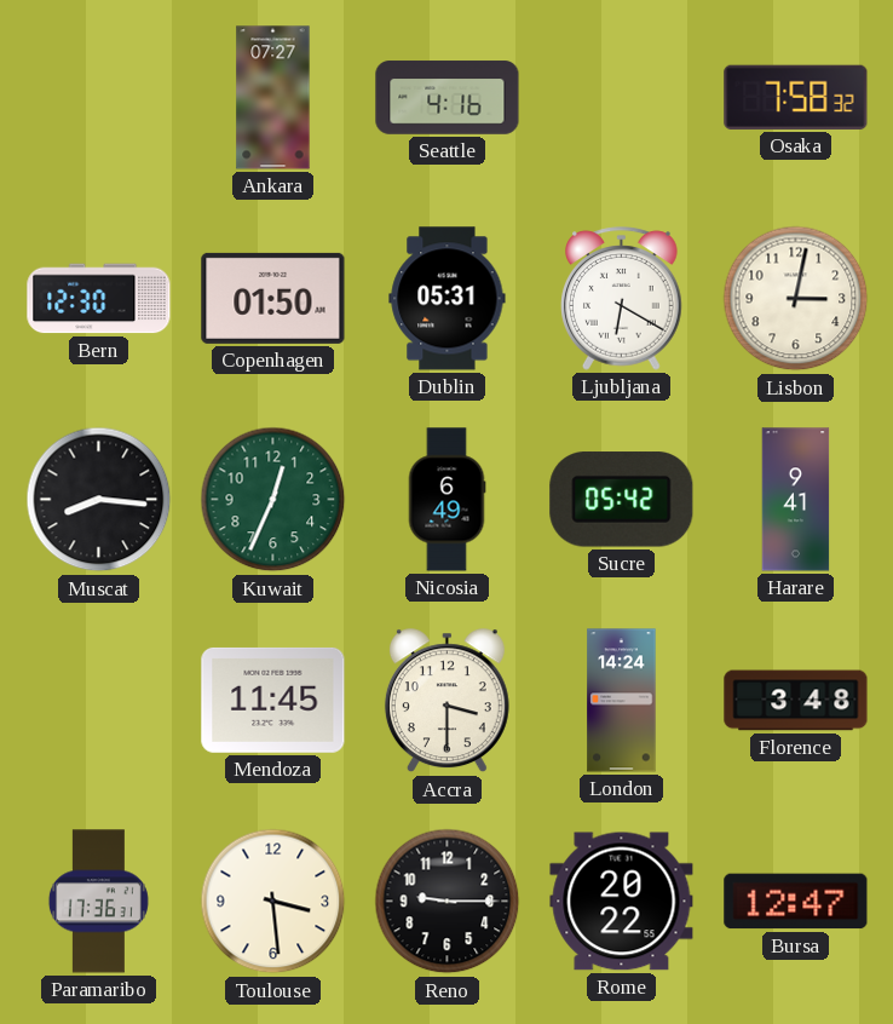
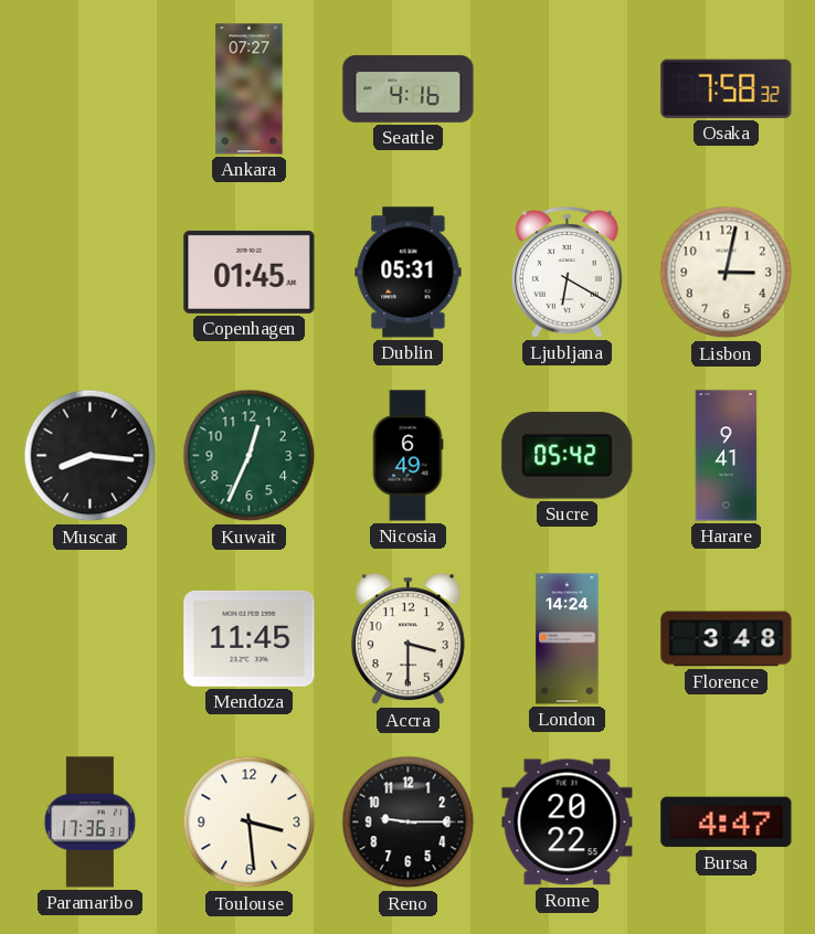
Bern: 12:30 -> none (99, 299)
Copenhagen: 01:50 -> 01:45 (250, 272)
Bursa: 12:47 -> 4:47 (727, 822)
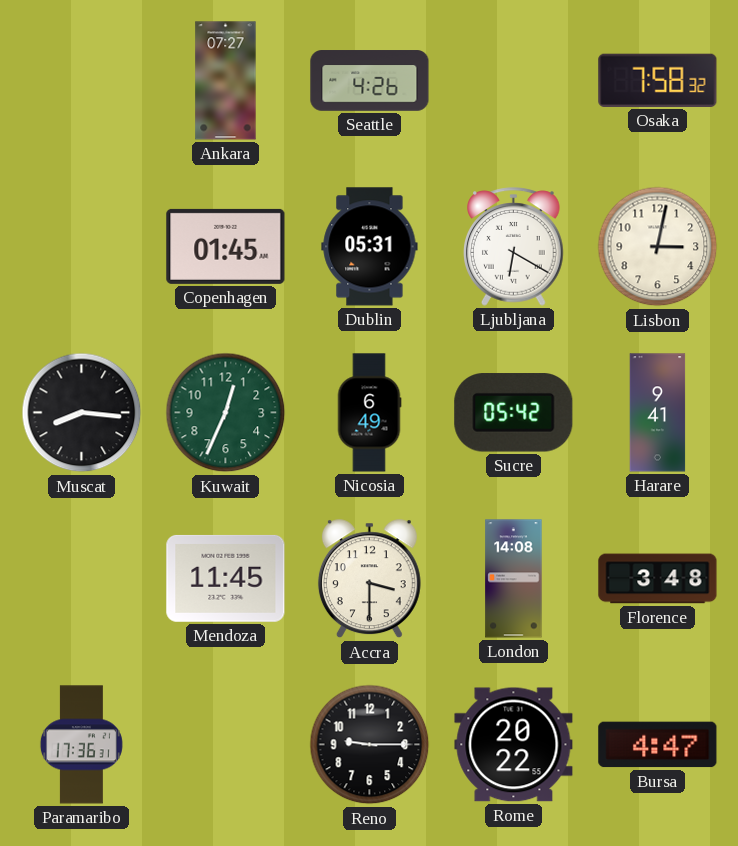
Seattle: 4:16 -> 4:26 (370, 81)
London: 14:24 -> 14:08 (514, 579)
Toulouse: 3:29 -> none (250, 822)
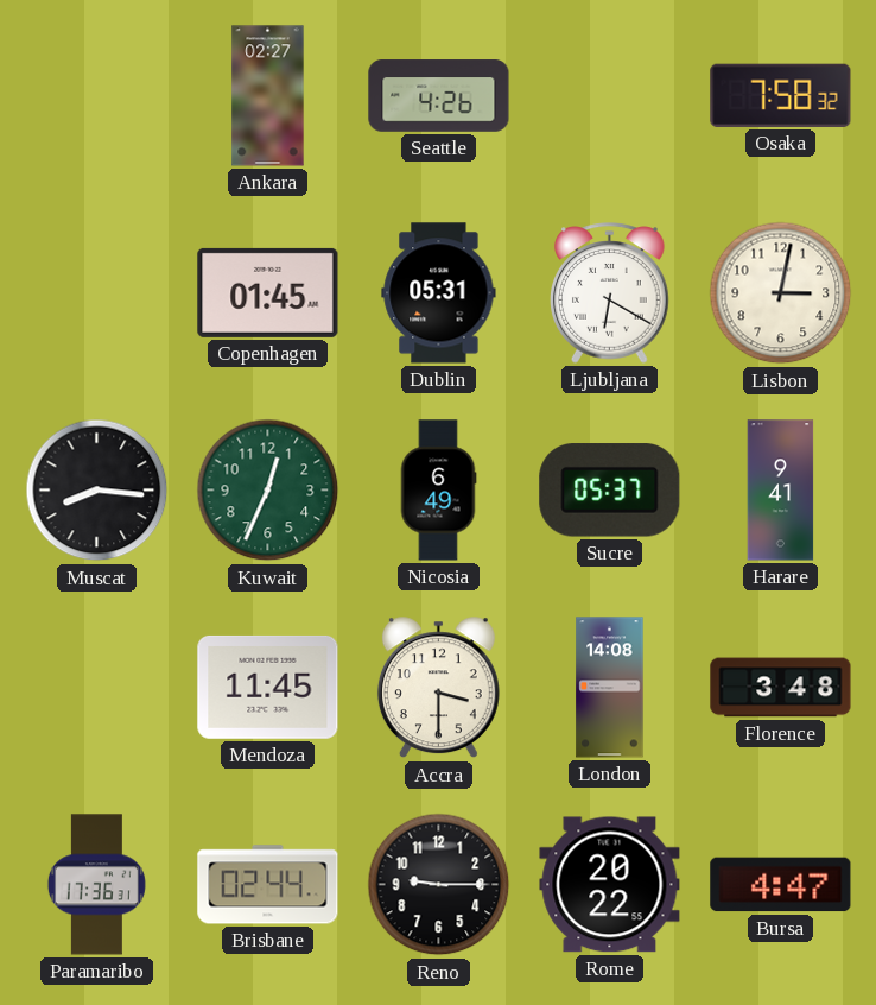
Ankara: 07:27 -> 02:27 (268, 96)
Sucre: 05:42 -> 05:37 (610, 491)
Brisbane: none -> 02:44 (268, 885)
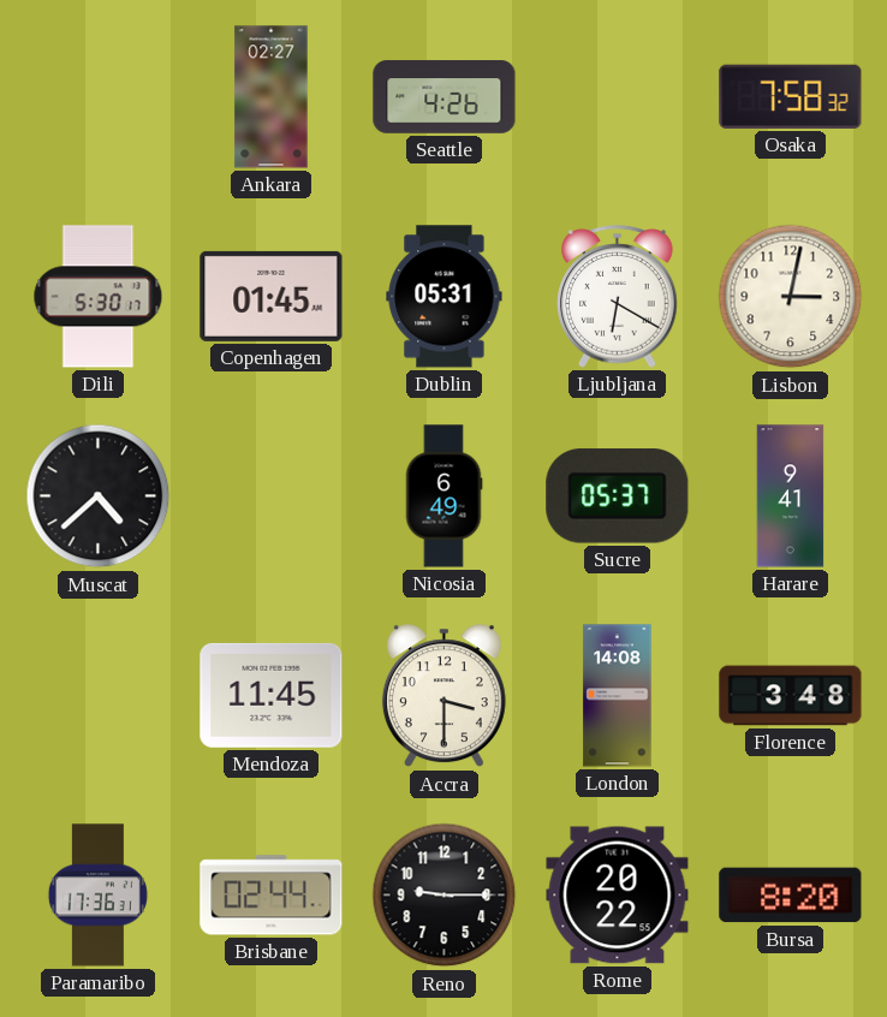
Dili: none -> 5:30 (99, 297)
Muscat: 8:16 -> 4:38 (99, 496)
Kuwait: 12:34 -> none (268, 491)
Bursa: 4:47 -> 8:20 (791, 896)
